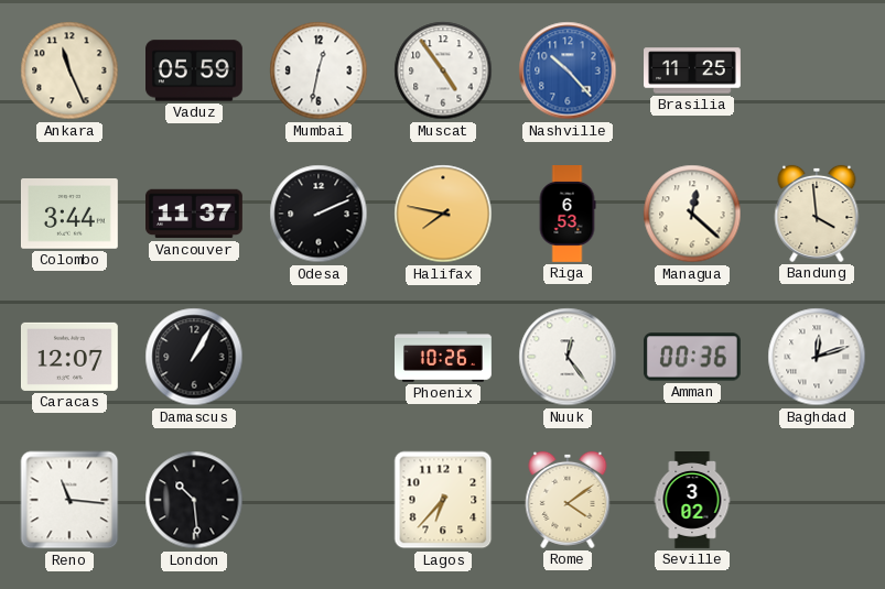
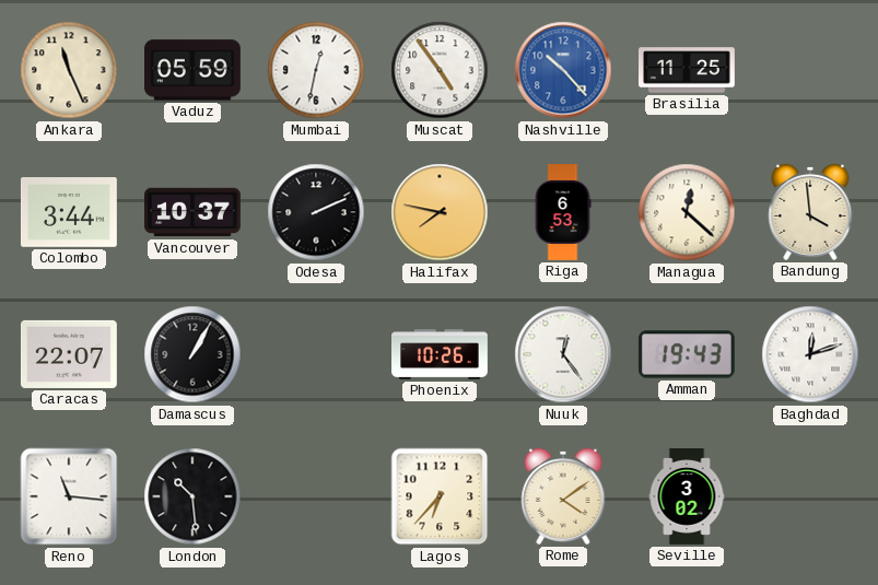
Vancouver: 11:37 -> 10:37 (194, 212)
Caracas: 12:07 -> 22:07 (69, 354)
Amman: 00:36 -> 19:43 (687, 354)
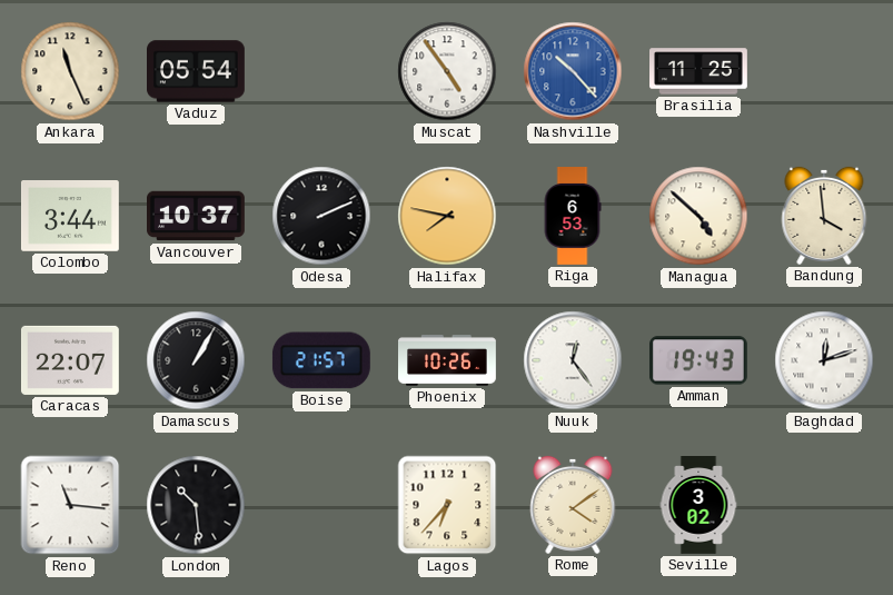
Vaduz: 05:59 -> 05:54 (197, 71)
Mumbai: 12:32 -> none (316, 70)
Managua: 12:22 -> 4:52 (698, 216)
Boise: none -> 21:57 (321, 360)
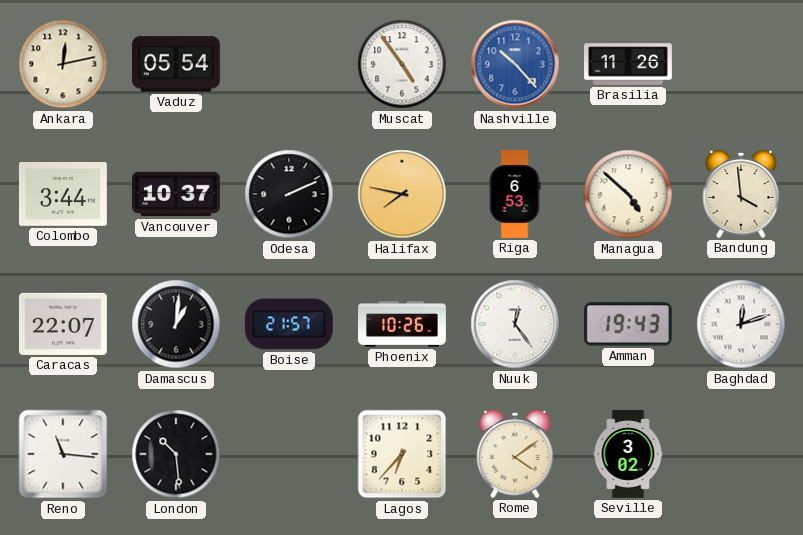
Ankara: 11:26 -> 12:13 (63, 64)
Brasilia: 11:25 -> 11:26 (629, 64)
Damascus: 1:05 -> 1:01 (176, 324)
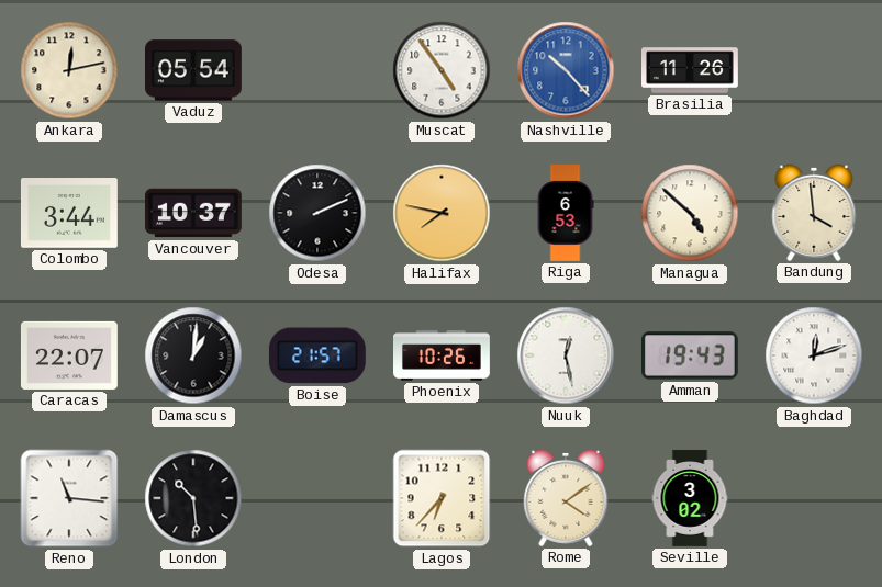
Nuuk: 12:24 -> 12:28 (566, 355)
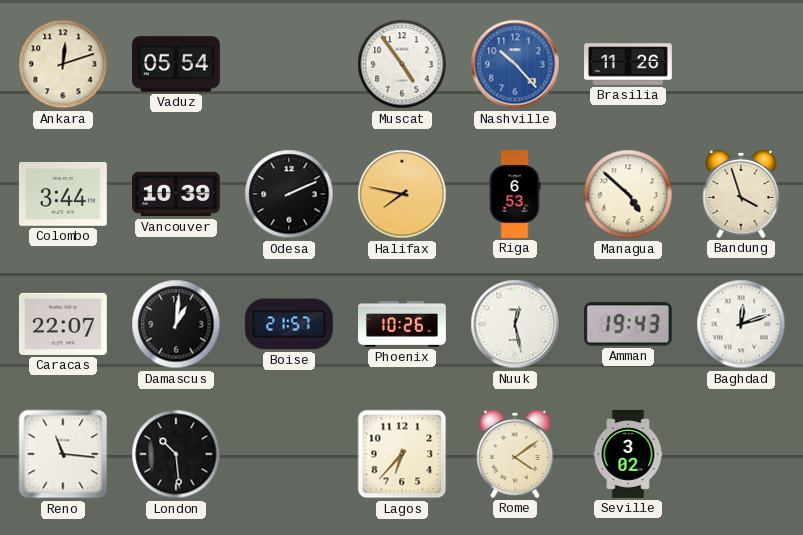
Ankara: 12:13 -> 12:12 (63, 64)
Vancouver: 10:37 -> 10:39 (177, 194)
Bandung: 3:59 -> 3:57 (741, 194)
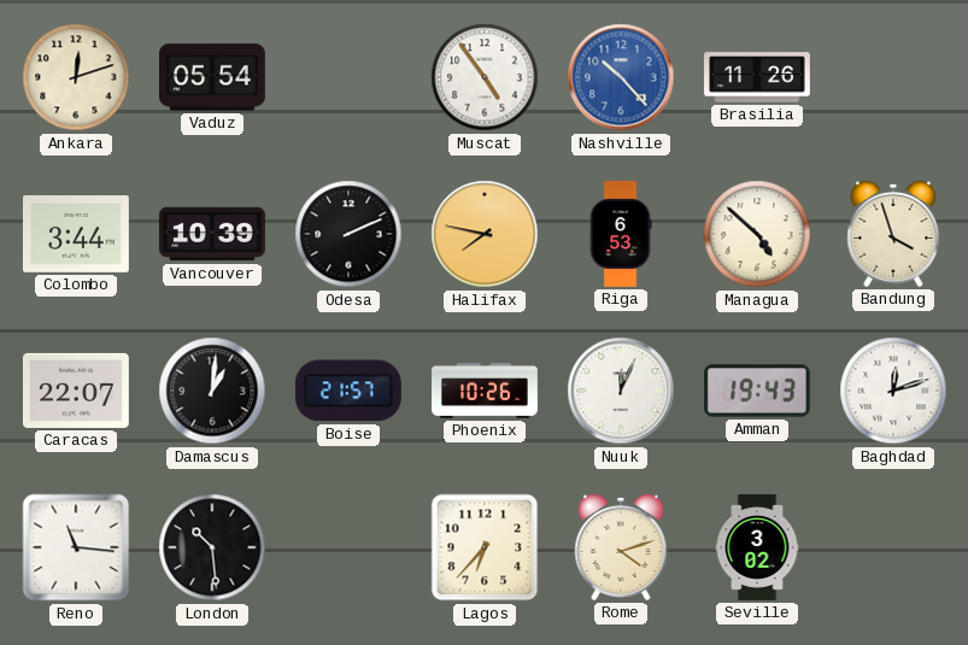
Nuuk: 12:28 -> 12:04 (621, 391)
Rome: 4:09 -> 4:12 (621, 547)
